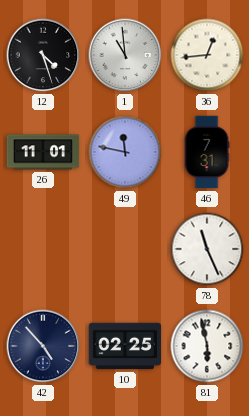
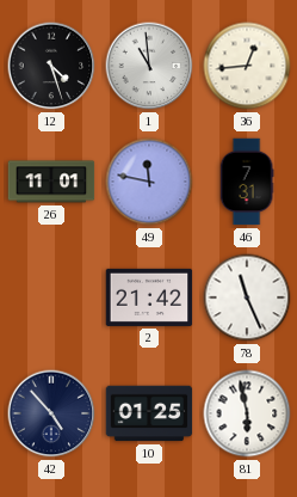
2: none -> 21:42 (149, 297)
10: 02:25 -> 01:25 (149, 413)
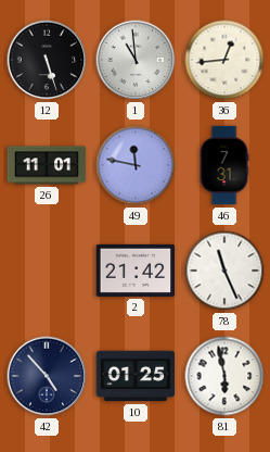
12: 4:27 -> 5:27 (47, 60)
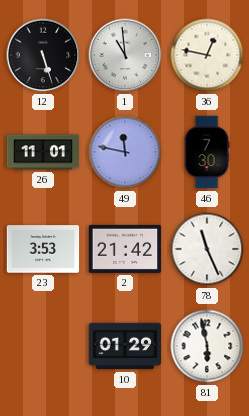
36: 12:44 -> 12:47 (207, 55)
46: 7:31 -> 7:30 (207, 152)
23: none -> 3:53 (43, 249)
42: 4:53 -> none (47, 376)
10: 01:25 -> 01:29 (125, 346)
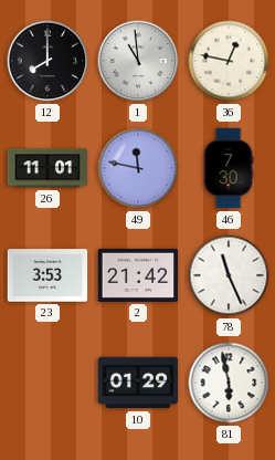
12: 5:27 -> 8:00 (47, 61)
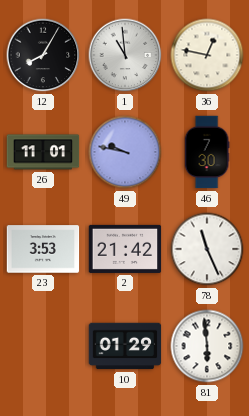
12: 8:00 -> 8:05 (43, 55)
49: 11:47 -> 9:47 (125, 152)
81: 5:58 -> 5:59 (207, 346)
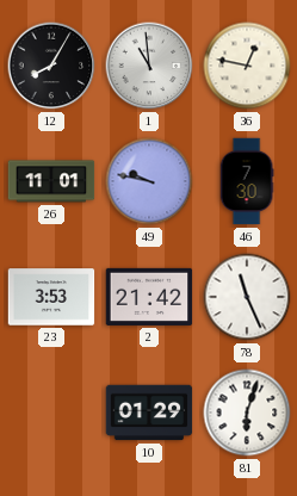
81: 5:59 -> 6:03 (247, 413)
